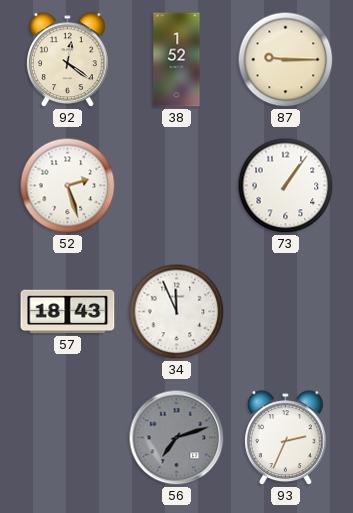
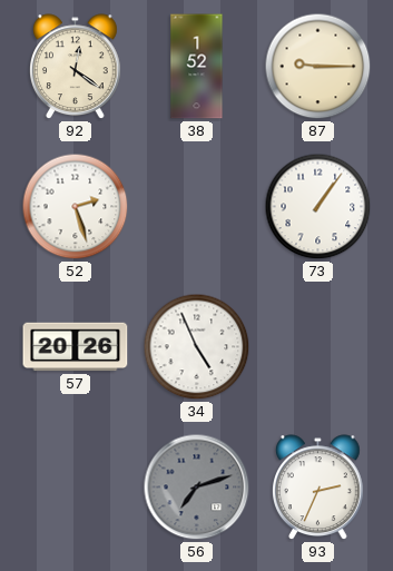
57: 18:43 -> 20:26 (76, 347)
34: 11:56 -> 4:56 (197, 347)
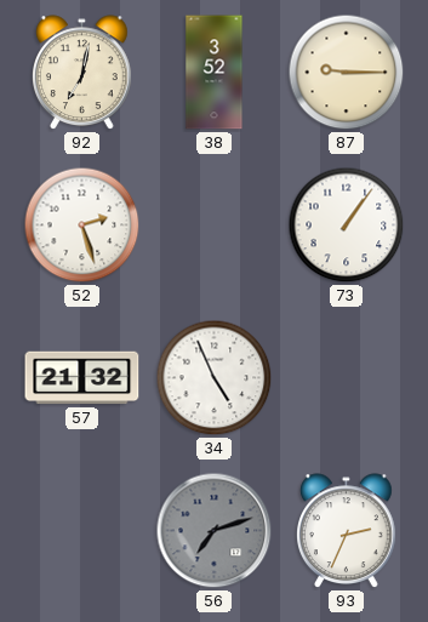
92: 12:21 -> 7:02 (82, 73)
38: 1:52 -> 3:52 (215, 73)
57: 20:26 -> 21:32 (82, 378)
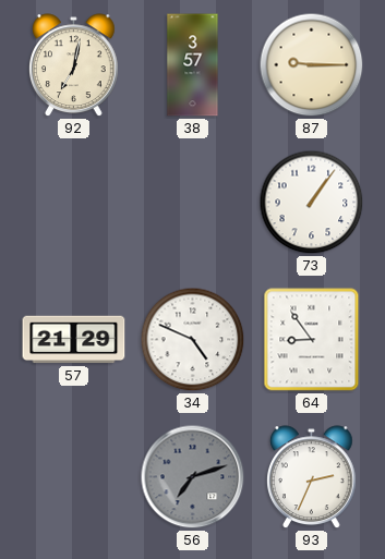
38: 3:52 -> 3:57 (193, 65)
52: 2:27 -> none (82, 226)
57: 21:32 -> 21:29 (74, 340)
34: 4:56 -> 4:49 (193, 340)
64: none -> 8:54 (312, 340)
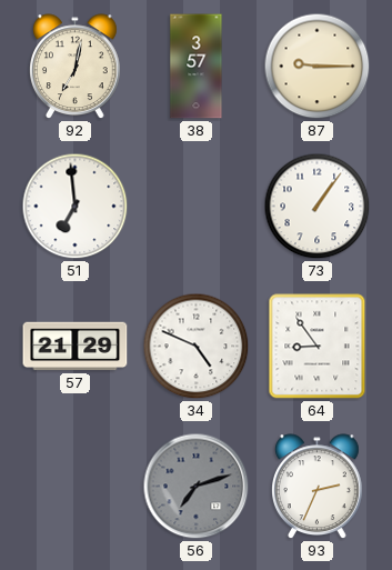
51: none -> 6:59 (76, 207)
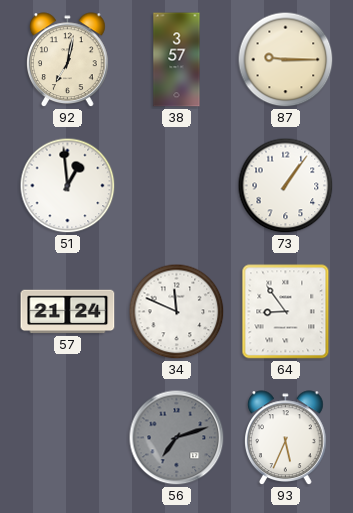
51: 6:59 -> 12:59 (68, 186)
57: 21:29 -> 21:24 (68, 312)
34: 4:49 -> 11:49 (177, 312)
93: 2:34 -> 5:34 (286, 438)
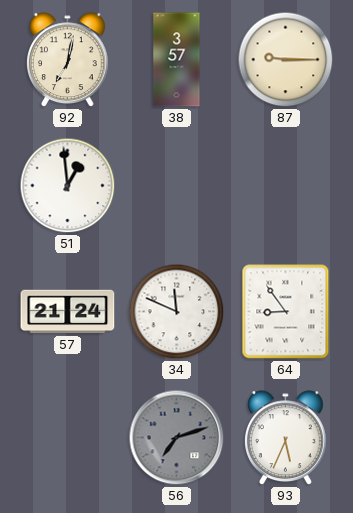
73: 1:06 -> none (286, 186)
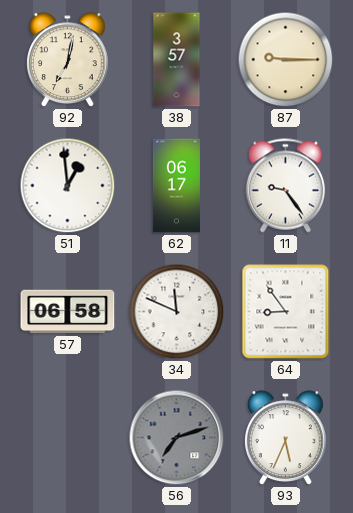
62: none -> 06:17 (176, 186)
11: none -> 9:24 (285, 186)
57: 21:24 -> 06:58 (68, 312)
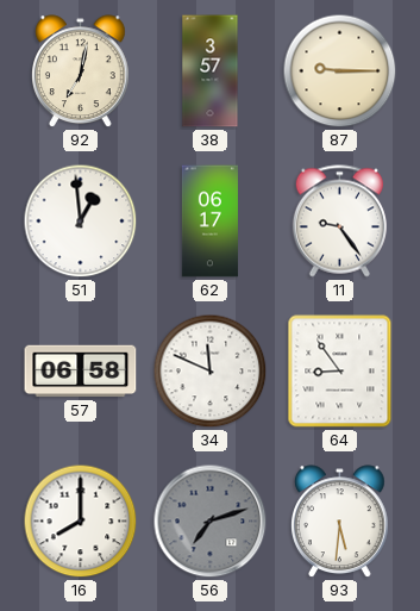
16: none -> 8:00 (81, 522)
93: 5:34 -> 5:31 (340, 522)
